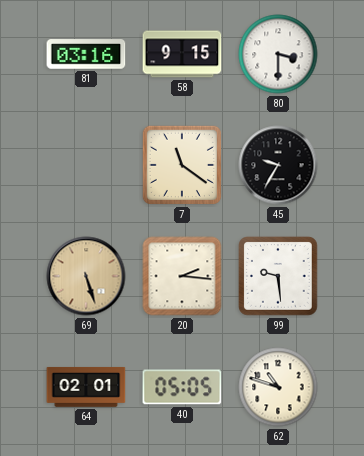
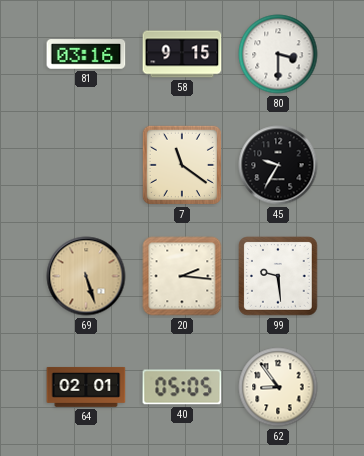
62: 10:48 -> 8:54 (278, 387)
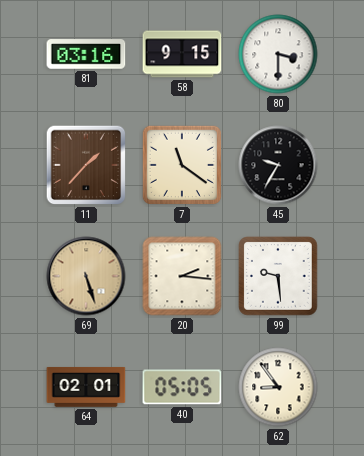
11: none -> 1:37 (86, 165)
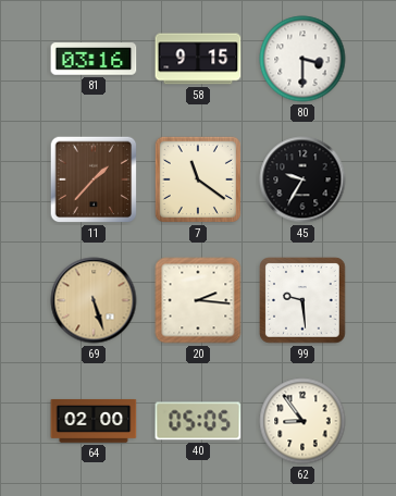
64: 02:01 -> 02:00 (94, 421)
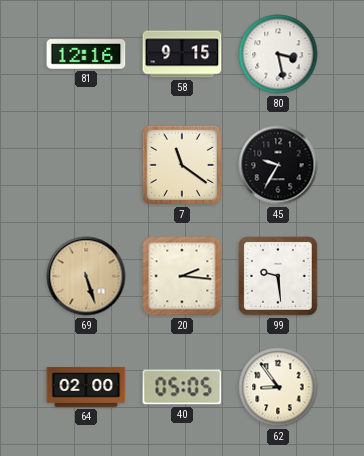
81: 03:16 -> 12:16 (86, 54)
80: 3:30 -> 3:28 (278, 54)
11: 1:37 -> none (94, 179)
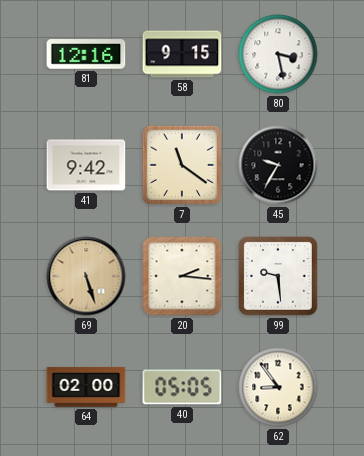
41: none -> 9:42 (86, 165)
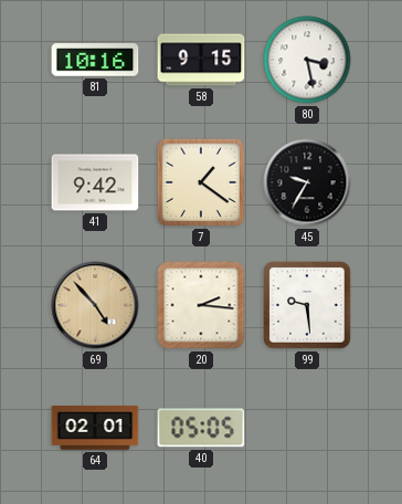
81: 12:16 -> 10:16 (95, 60)
7: 11:21 -> 1:21 (201, 182)
69: 5:27 -> 4:53 (95, 305)
64: 02:00 -> 02:01 (95, 428)
62: 8:54 -> none (278, 387)
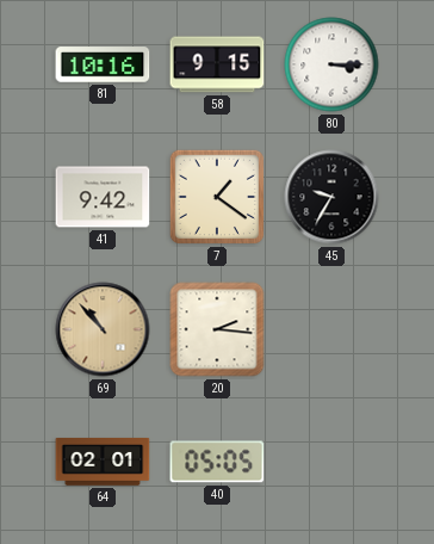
80: 3:28 -> 3:15 (331, 64)
69: 4:53 -> 10:53 (103, 329)
99: 9:29 -> none (307, 305)
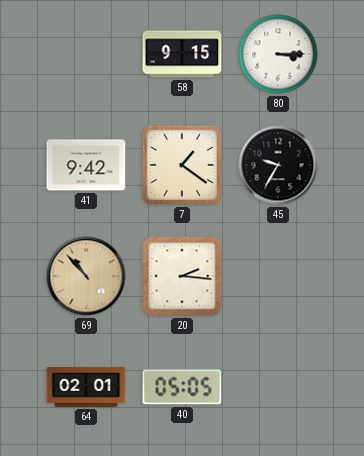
81: 10:16 -> none (103, 64)
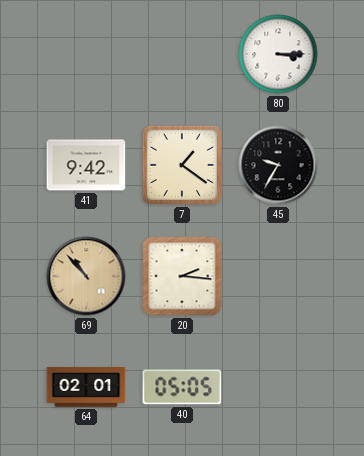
58: 9:15 -> none (182, 54)
